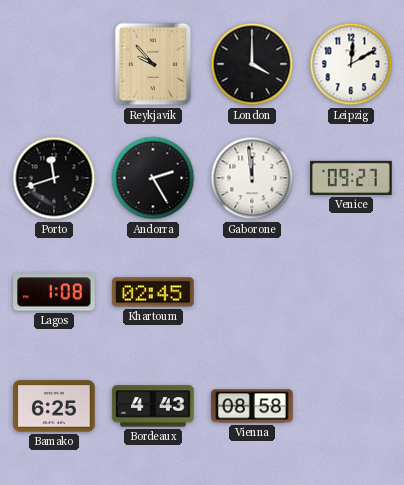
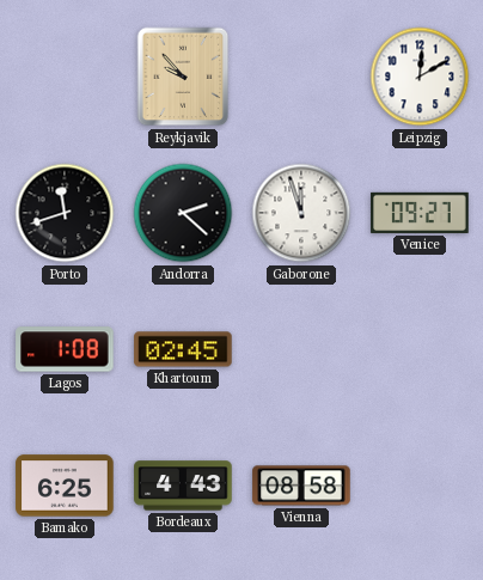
London: 4:00 -> none (252, 64)
Andorra: 2:25 -> 2:22 (183, 213)
Gaborone: 11:59 -> 11:57 (301, 213)
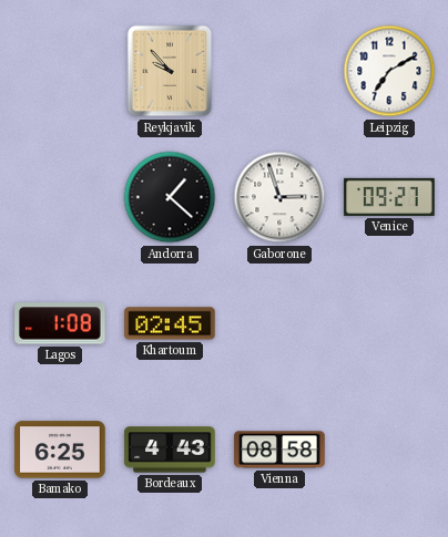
Leipzig: 12:10 -> 7:10 (389, 71)
Porto: 11:42 -> none (65, 213)
Andorra: 2:22 -> 1:22 (170, 197)
Gaborone: 11:57 -> 2:57 (279, 197)
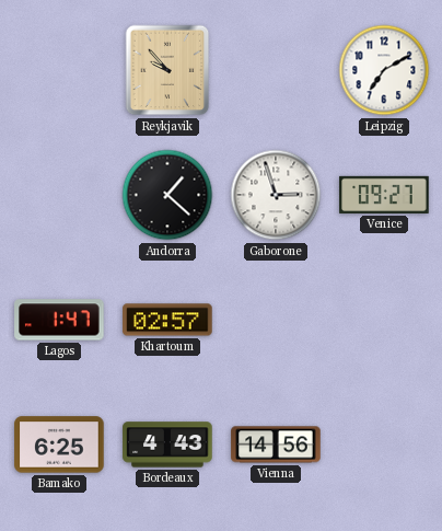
Lagos: 1:08 -> 1:47 (59, 320)
Khartoum: 02:45 -> 02:57 (167, 320)
Vienna: 08:58 -> 14:56 (276, 445)
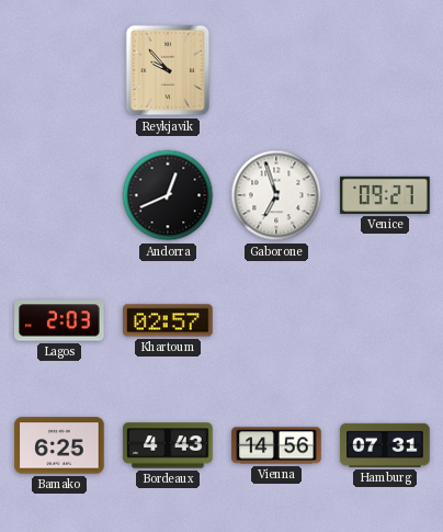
Leipzig: 7:10 -> none (384, 70)
Andorra: 1:22 -> 12:41 (168, 195)
Gaborone: 2:57 -> 6:57 (276, 195)
Lagos: 1:47 -> 2:03 (59, 320)
Hamburg: none -> 07:31 (385, 445)
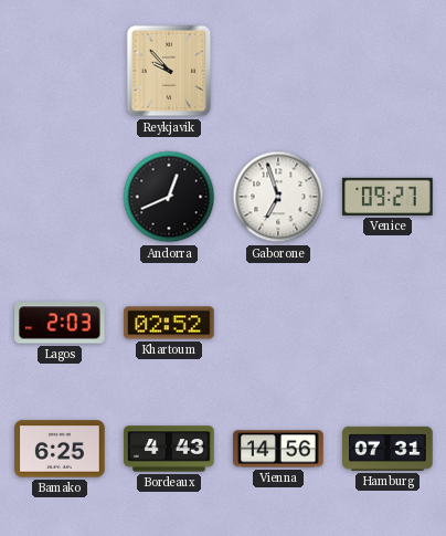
Khartoum: 02:57 -> 02:52 (169, 323)
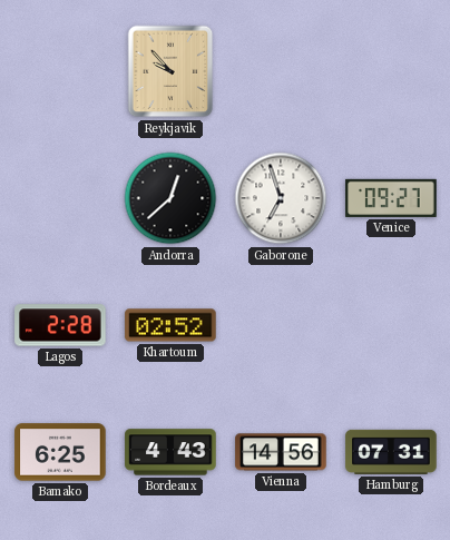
Andorra: 12:41 -> 12:38 (170, 198)
Lagos: 2:03 -> 2:28 (60, 325)
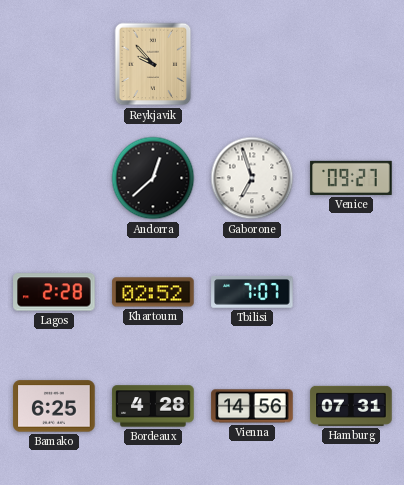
Tbilisi: none -> 7:07 (252, 293)
Bordeaux: 4:43 -> 4:28 (153, 406)
